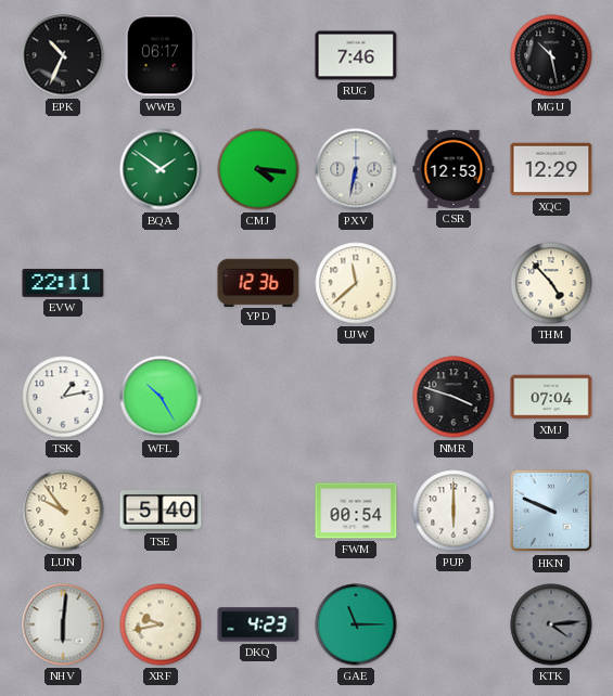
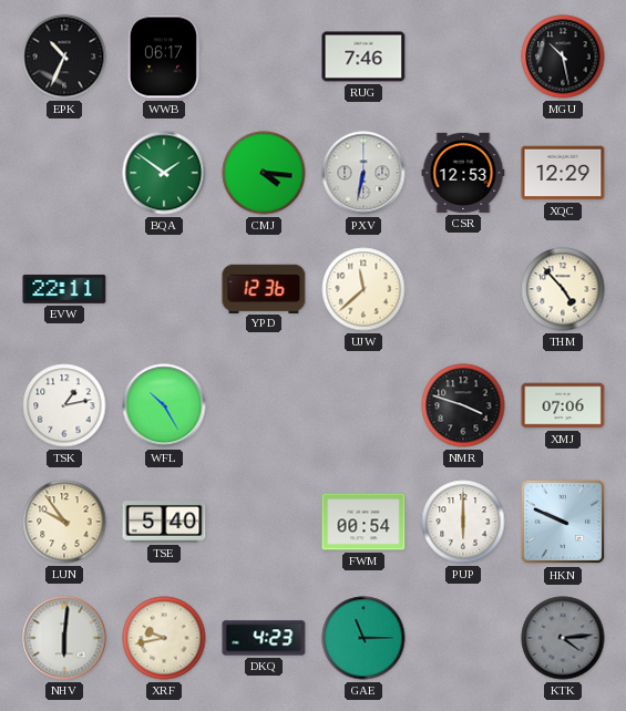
XMJ: 07:04 -> 07:06 (563, 405)
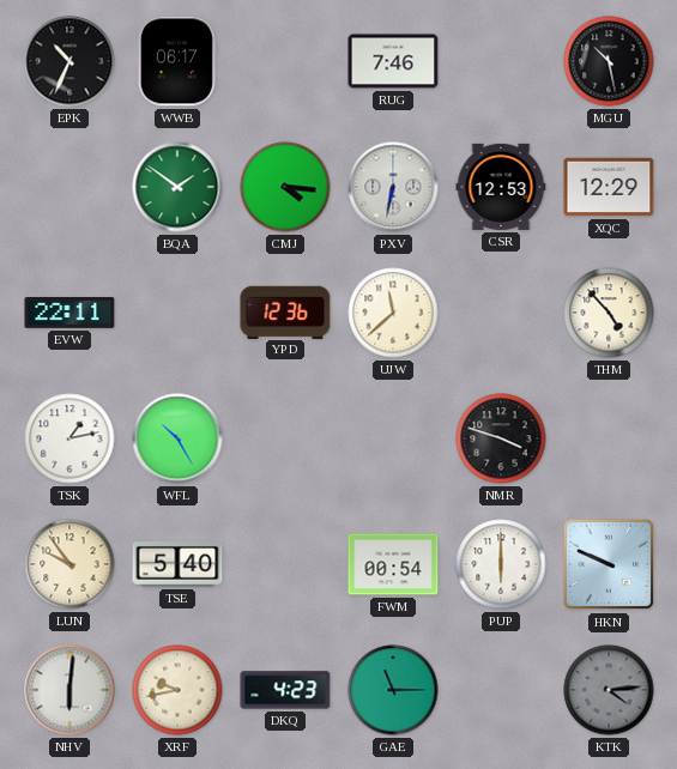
XMJ: 07:06 -> none (563, 405)
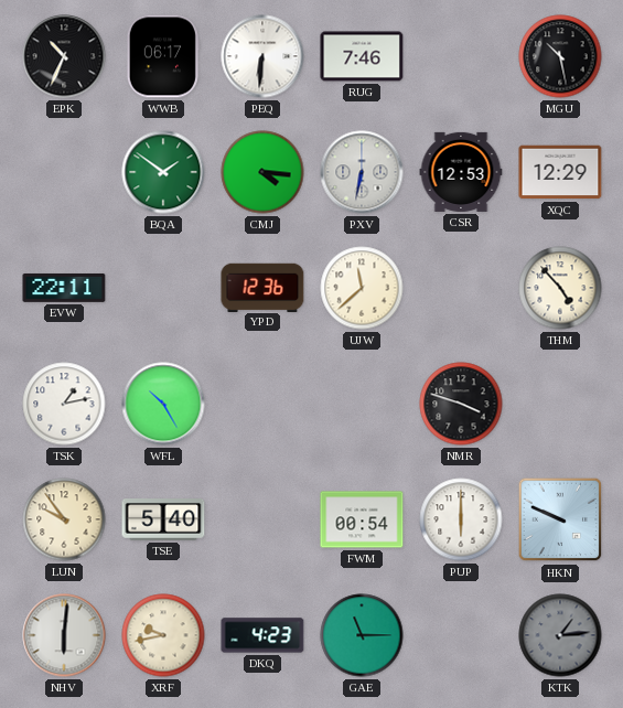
PEQ: none -> 6:31 (262, 56)
KTK: 4:14 -> 1:14 (560, 635)
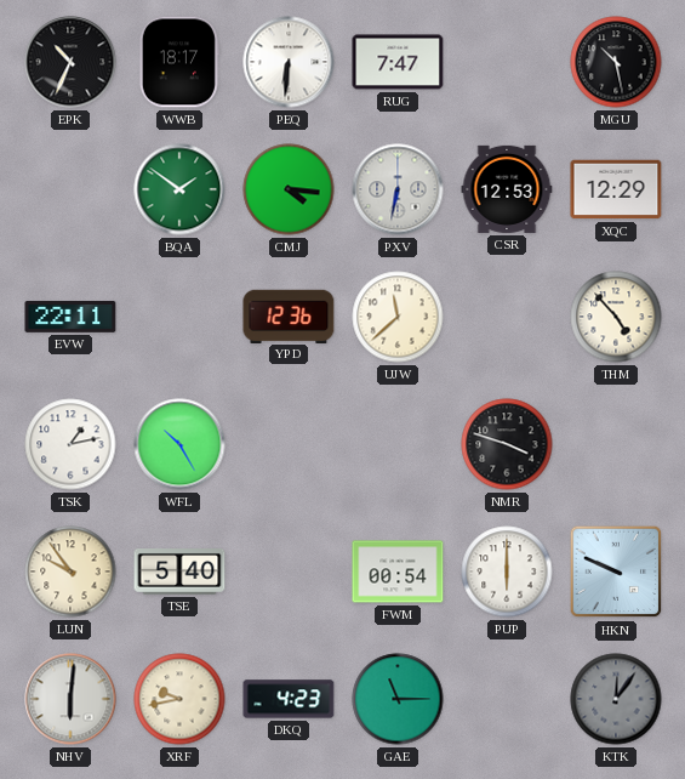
WWB: 06:17 -> 18:17 (179, 62)
RUG: 7:46 -> 7:47 (398, 62)
KTK: 1:14 -> 12:06 (616, 699)
